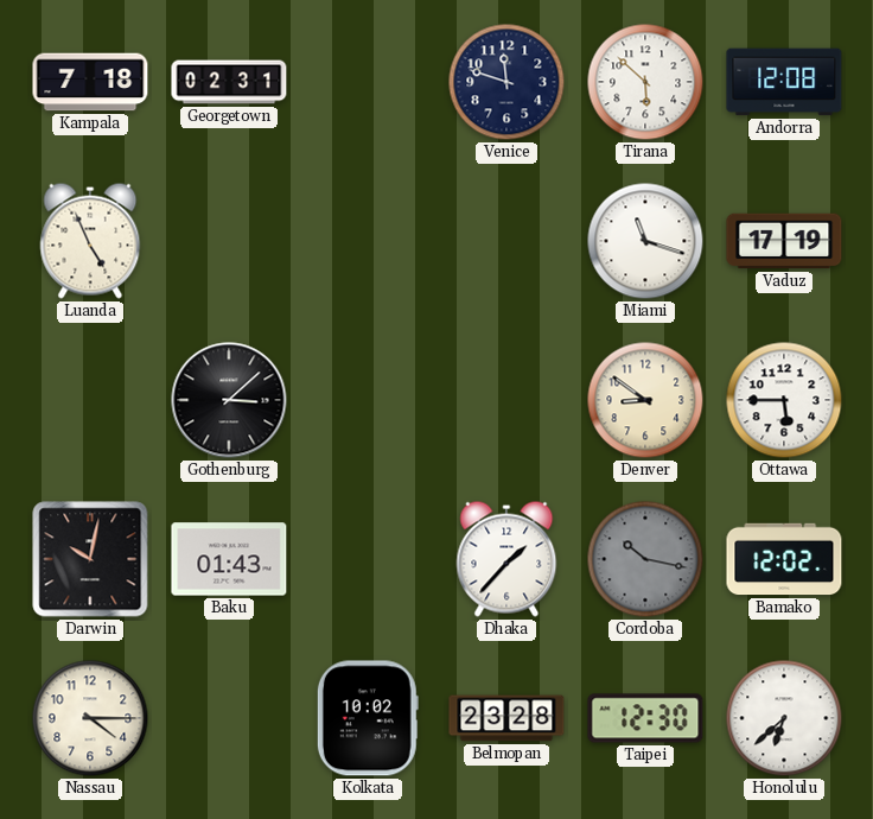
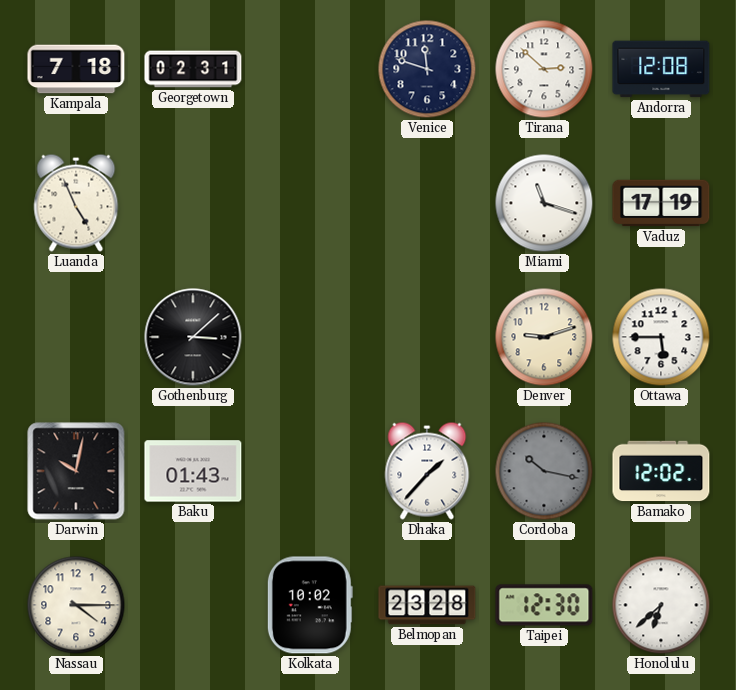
Tirana: 5:52 -> 2:52 (544, 69)
Denver: 8:51 -> 9:12 (544, 337)
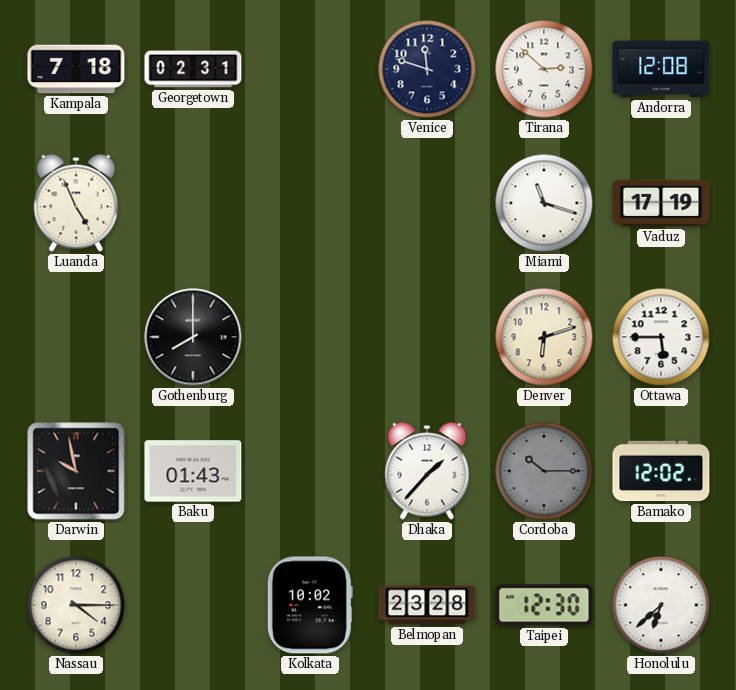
Gothenburg: 3:08 -> 8:00 (193, 337)
Denver: 9:12 -> 6:12 (544, 337)
Darwin: 10:02 -> 9:58 (76, 471)
Cordoba: 10:17 -> 10:15 (544, 471)
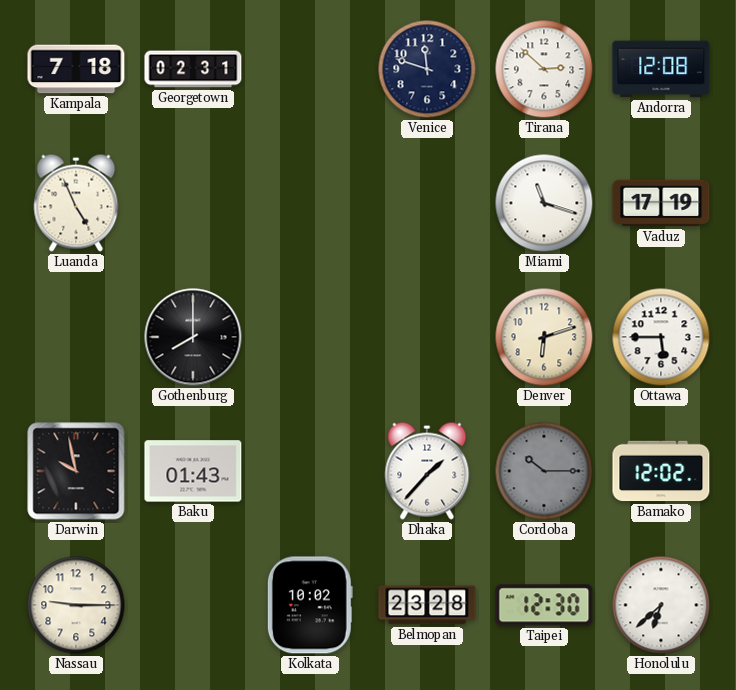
Nassau: 4:15 -> 9:15 (76, 605)
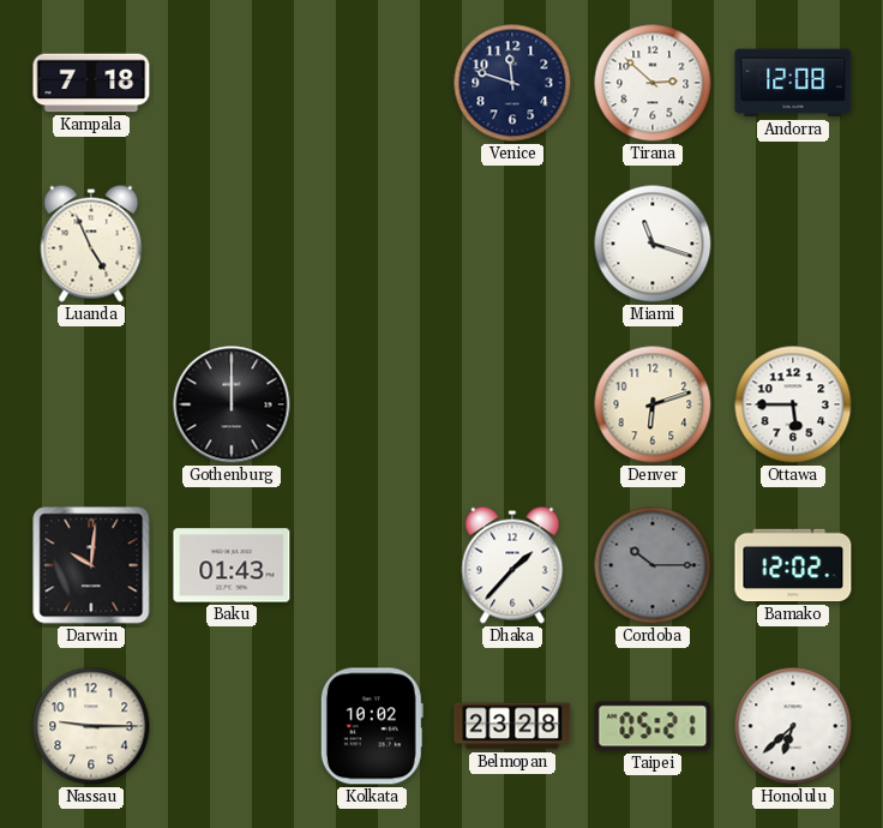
Georgetown: 02:31 -> none (193, 69)
Vaduz: 17:19 -> none (661, 203)
Gothenburg: 8:00 -> 12:00 (232, 404)
Darwin: 9:58 -> 10:01 (91, 565)
Taipei: 12:30 -> 05:21 (653, 726)
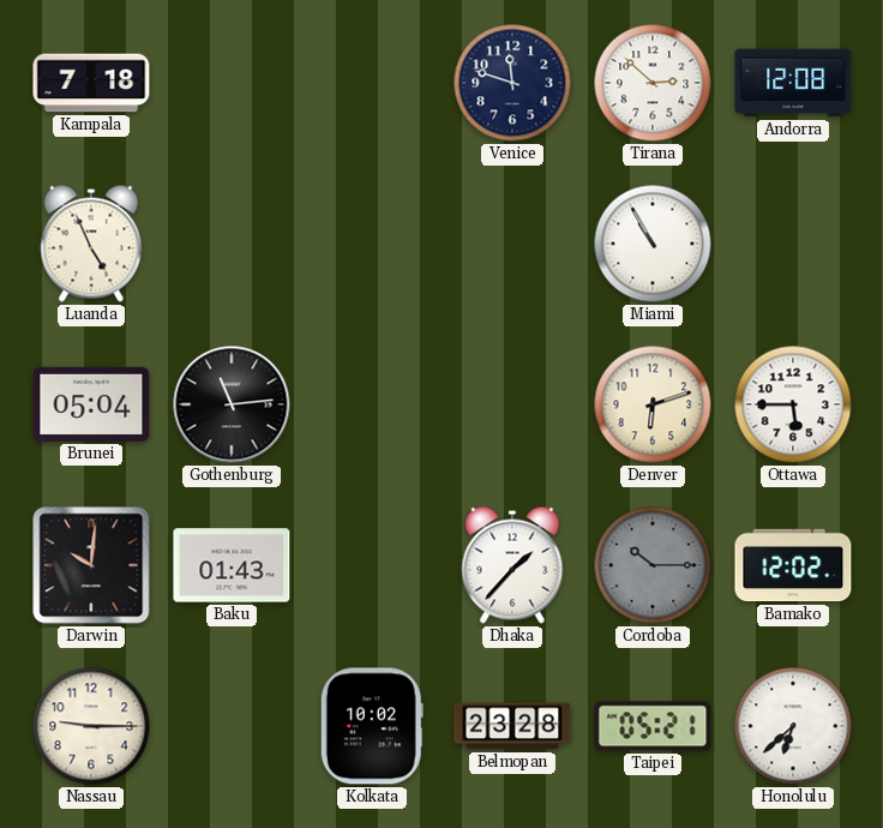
Miami: 11:18 -> 10:55 (653, 244)
Brunei: none -> 05:04 (91, 404)
Gothenburg: 12:00 -> 11:14 (232, 404)
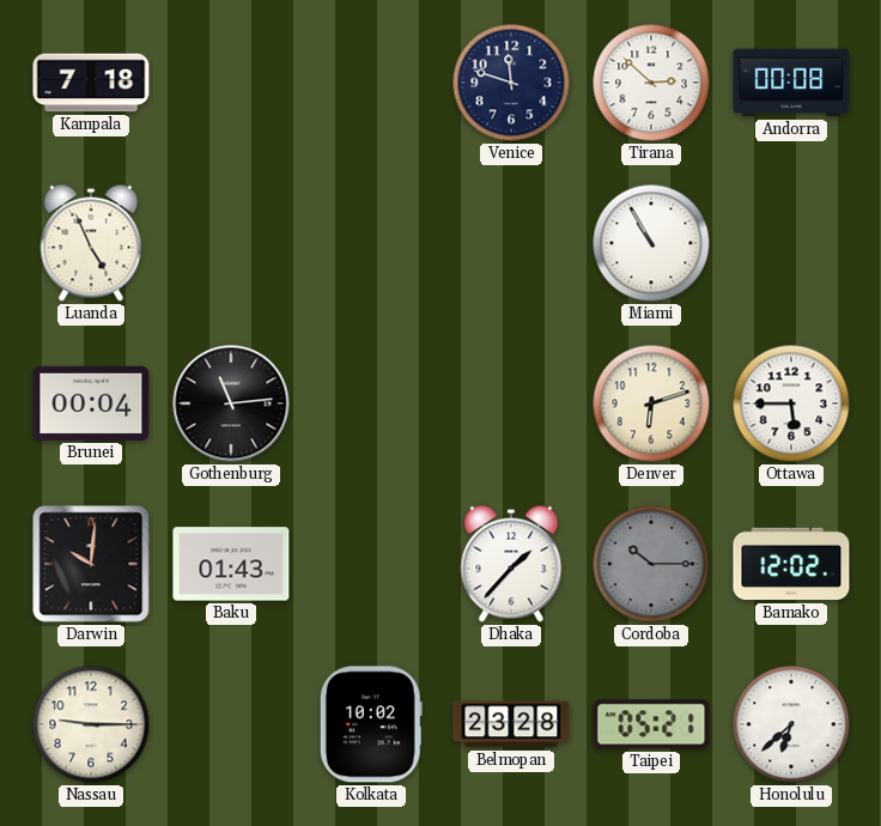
Andorra: 12:08 -> 00:08 (791, 83)
Brunei: 05:04 -> 00:04 (91, 403)
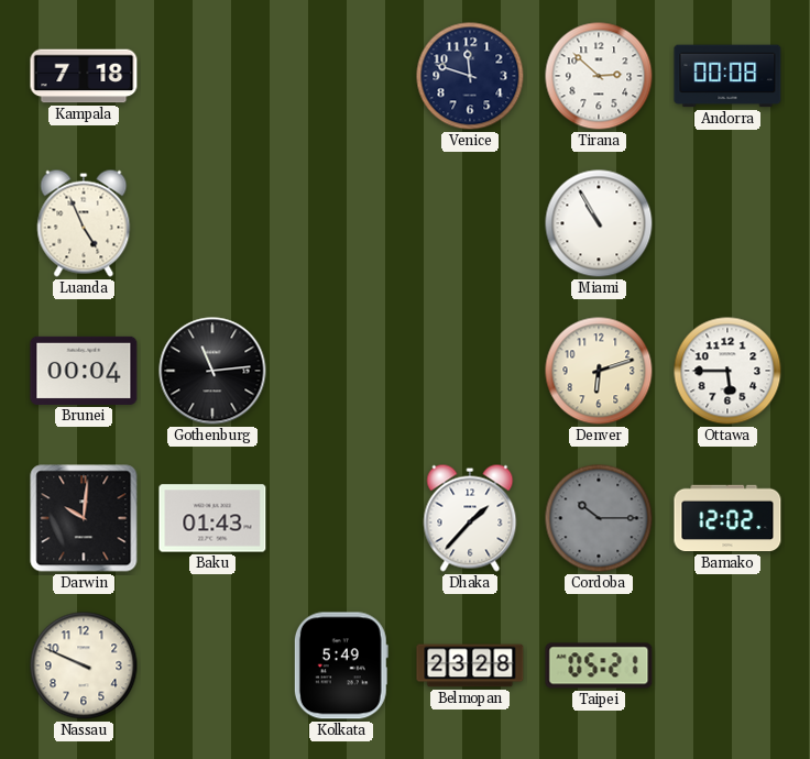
Nassau: 9:15 -> 9:49 (84, 665)
Kolkata: 10:02 -> 5:49 (341, 665)
Honolulu: 6:38 -> none (791, 724)
